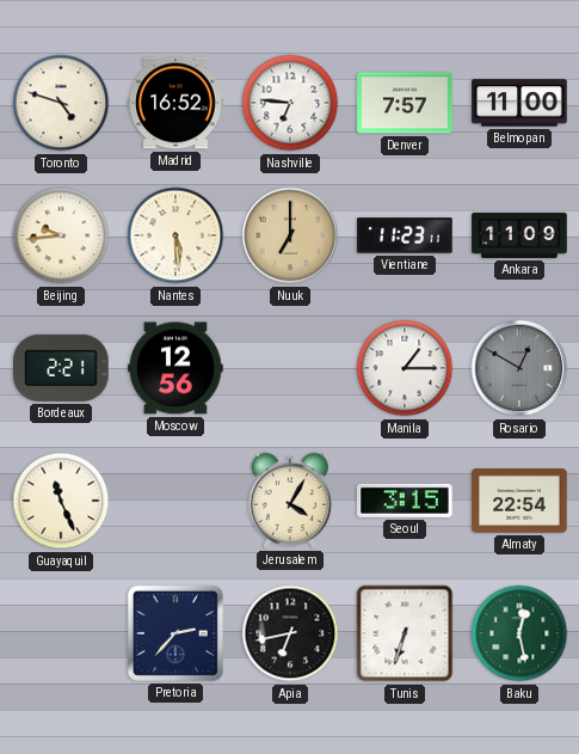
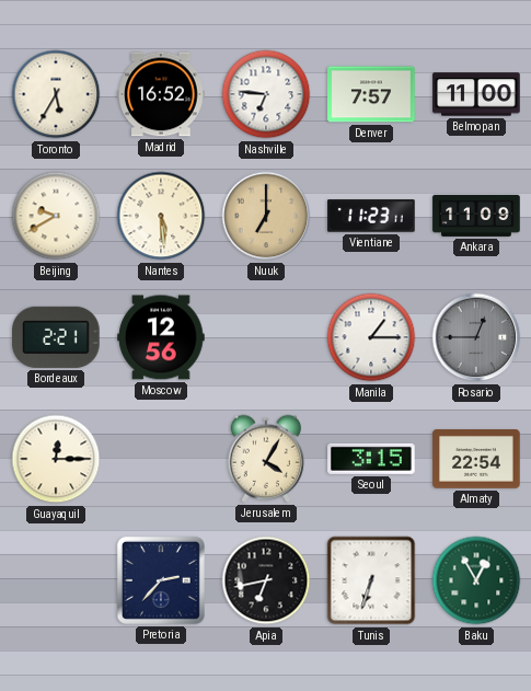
Toronto: 4:48 -> 5:35 (56, 94)
Beijing: 9:44 -> 9:40 (56, 216)
Rosario: 12:50 -> 12:45 (476, 337)
Guayaquil: 11:26 -> 12:15 (56, 459)
Baku: 12:28 -> 12:55 (476, 580)
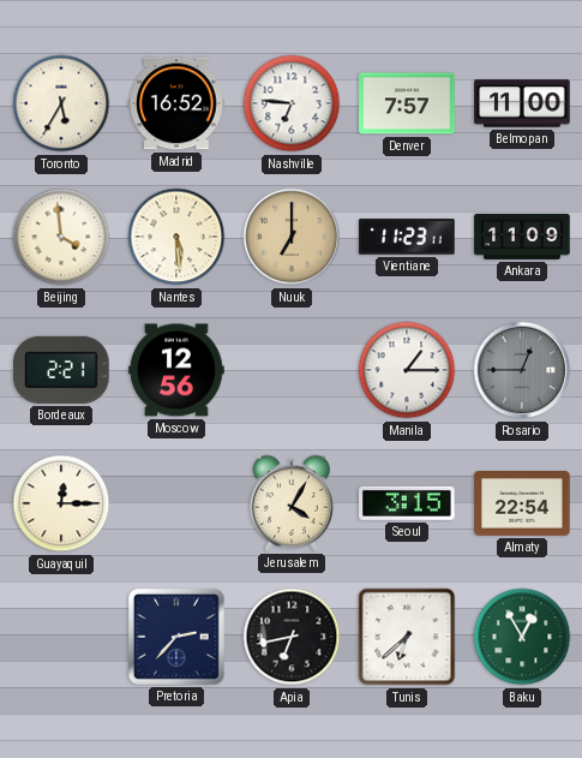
Beijing: 9:40 -> 3:59 (61, 237)
Tunis: 6:33 -> 6:38 (407, 637)
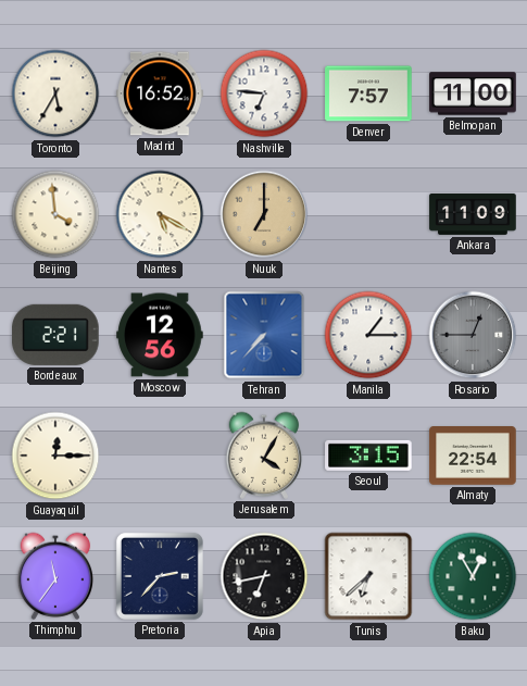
Nantes: 5:29 -> 5:20 (160, 214)
Vientiane: 11:23 -> none (407, 237)
Tehran: none -> 7:37 (264, 335)
Thimphu: none -> 11:36 (55, 576)
